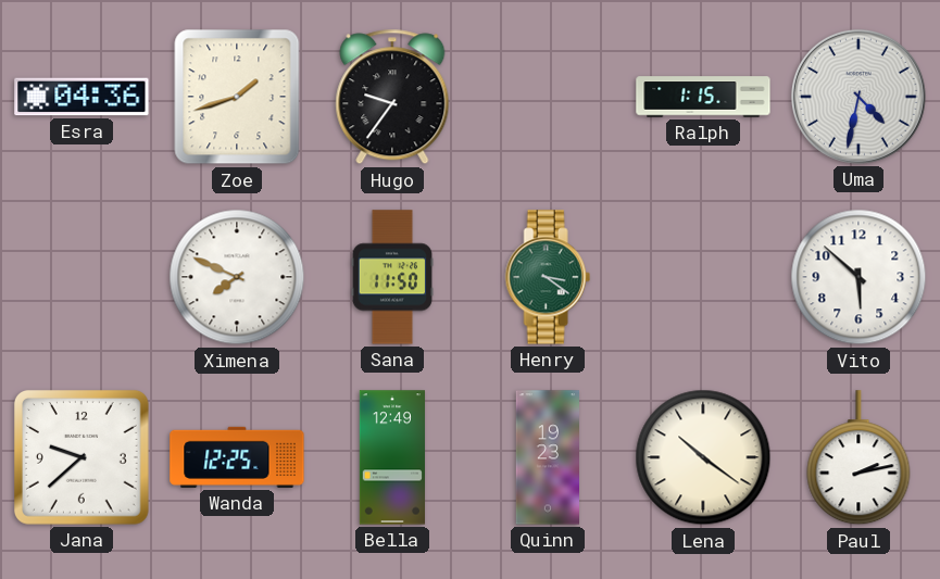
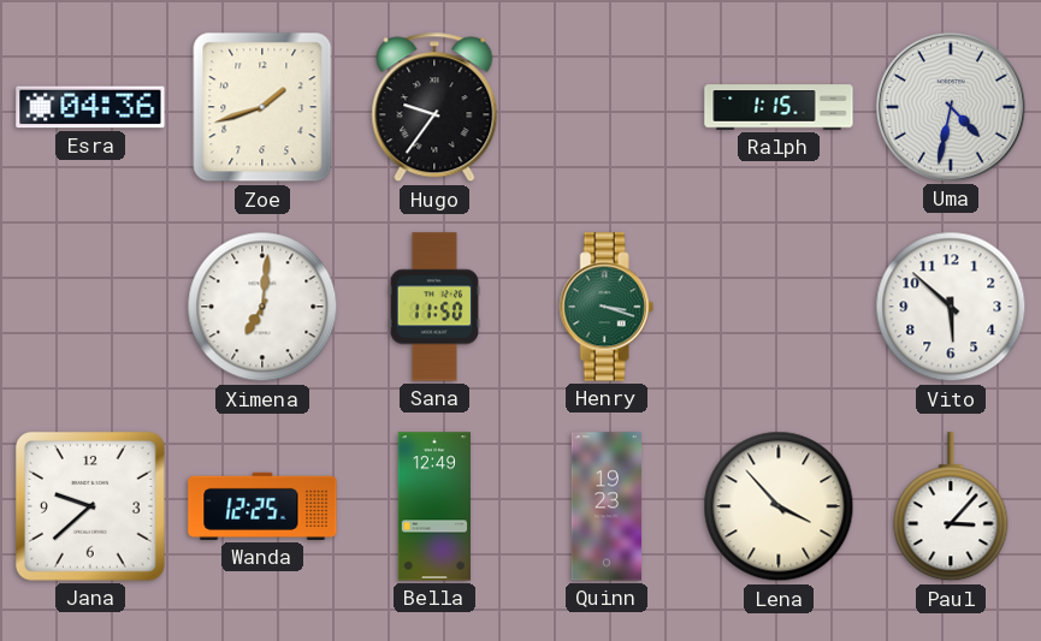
Ximena: 7:49 -> 7:01 (262, 307)
Henry: 3:21 -> 3:18 (607, 307)
Lena: 10:21 -> 3:53 (779, 506)
Paul: 2:13 -> 3:07 (951, 508)
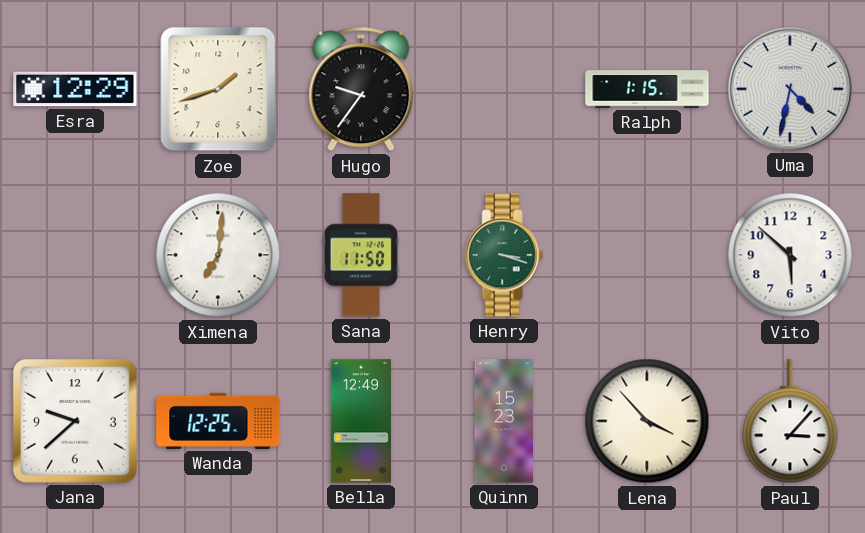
Esra: 04:36 -> 12:29 (75, 89)
Quinn: 19:23 -> 15:23 (503, 421)
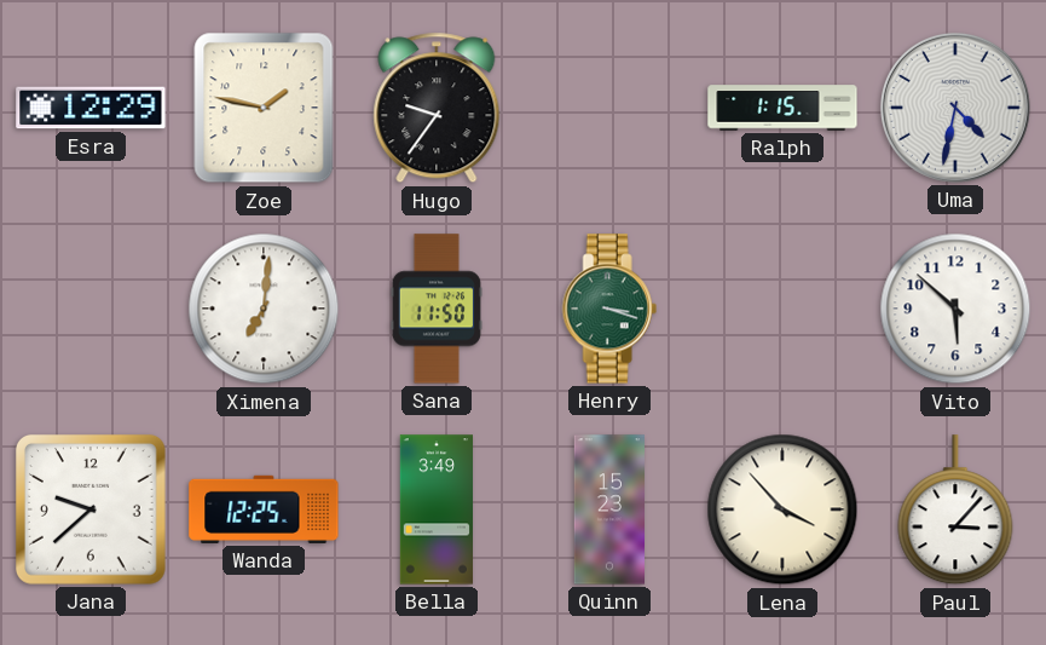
Zoe: 1:42 -> 1:47 (264, 108)
Bella: 12:49 -> 3:49 (435, 509)
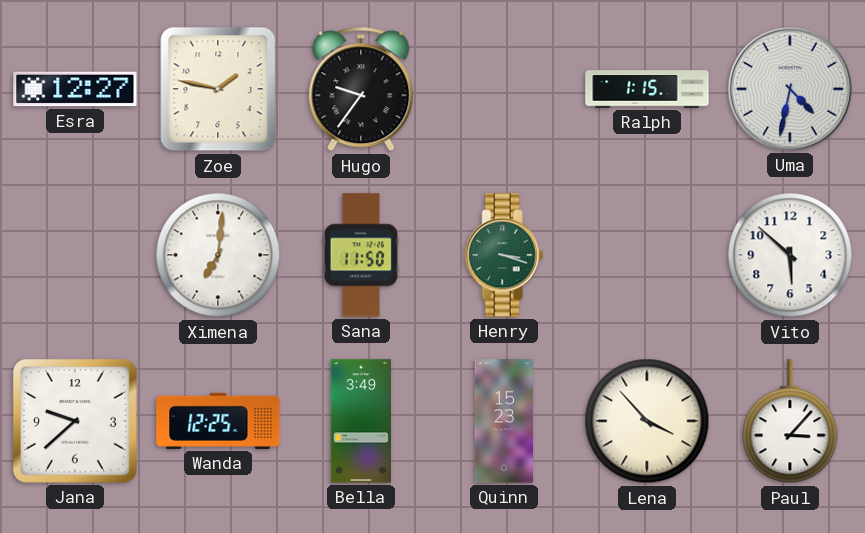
Esra: 12:29 -> 12:27 (75, 89)
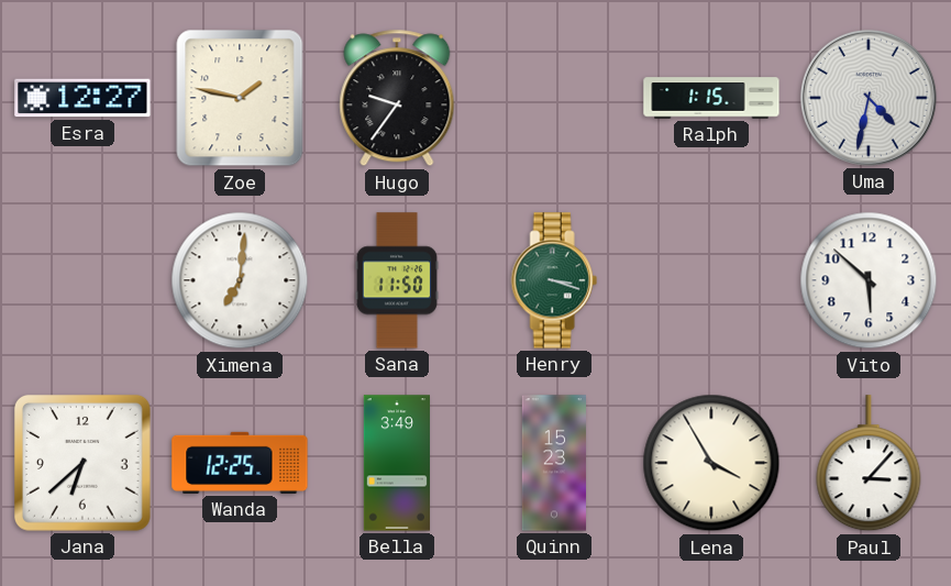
Jana: 9:38 -> 6:38 (82, 463)
Lena: 3:53 -> 3:55 (711, 463)
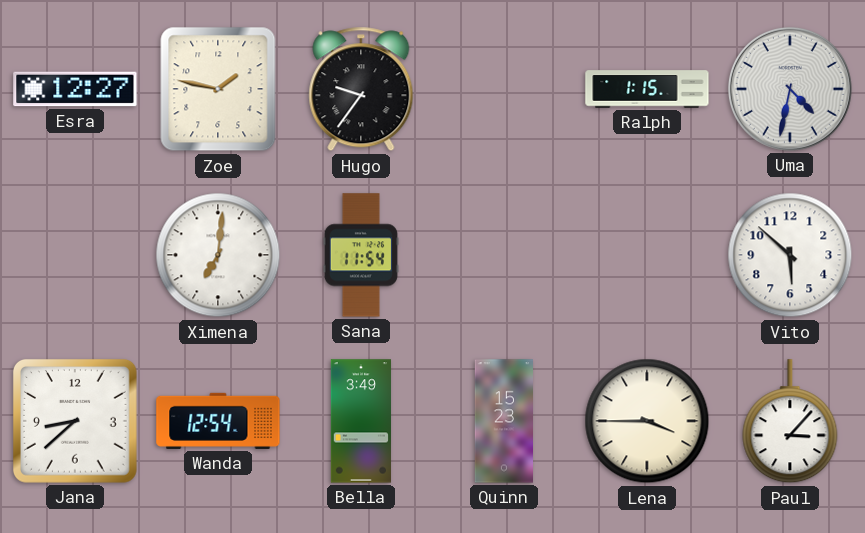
Sana: 11:50 -> 11:54 (361, 255)
Henry: 3:18 -> none (554, 280)
Jana: 6:38 -> 8:38 (75, 421)
Wanda: 12:25 -> 12:54 (218, 421)
Lena: 3:55 -> 3:45 (647, 421)
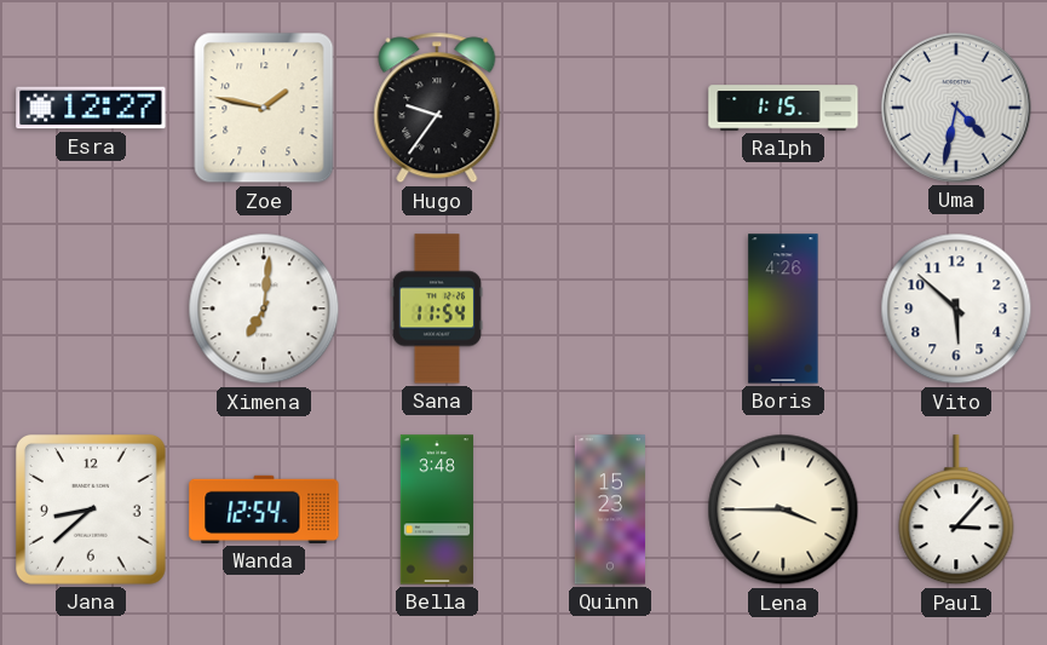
Boris: none -> 4:26 (783, 309)
Bella: 3:49 -> 3:48 (436, 509)
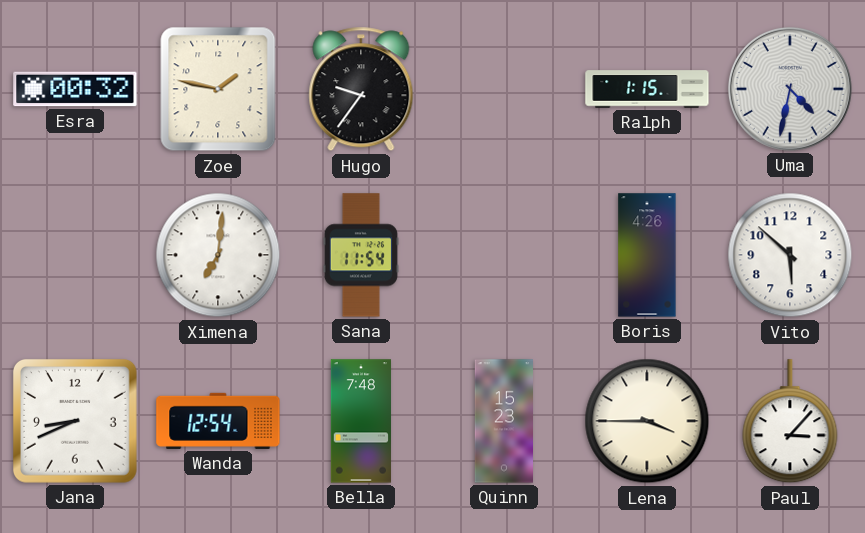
Esra: 12:27 -> 00:32 (75, 89)
Jana: 8:38 -> 8:41 (75, 421)
Bella: 3:48 -> 7:48 (360, 421)
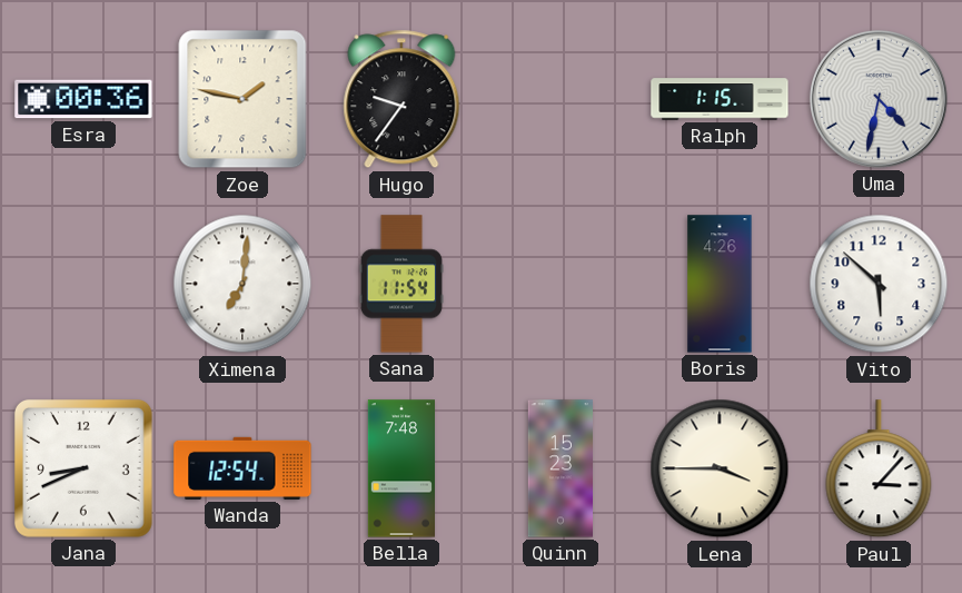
Esra: 00:32 -> 00:36 (83, 99)
